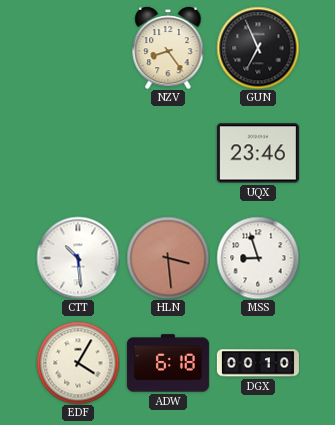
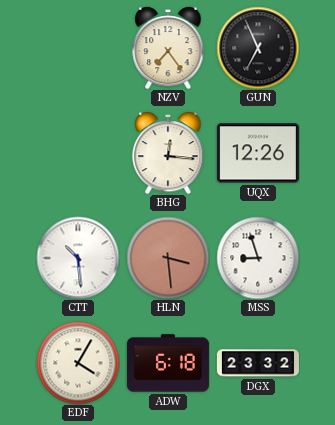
NZV: 8:24 -> 7:24 (168, 48)
BHG: none -> 12:16 (168, 153)
UQX: 23:46 -> 12:26 (258, 153)
DGX: 00:10 -> 23:32 (258, 363)
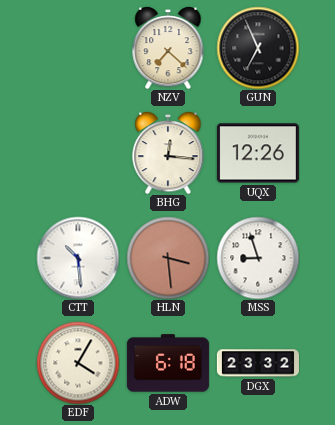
NZV: 7:24 -> 7:22 (168, 48)
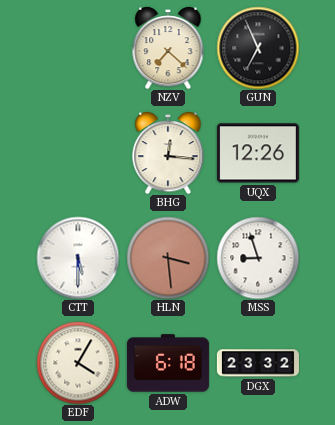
CTT: 10:29 -> 5:30 (78, 258)
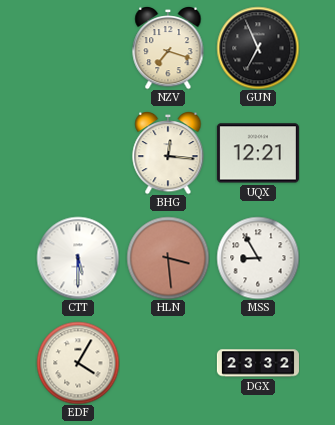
NZV: 7:22 -> 7:18 (168, 48)
UQX: 12:26 -> 12:21 (258, 153)
MSS: 8:57 -> 8:55 (258, 258)
ADW: 6:18 -> none (168, 363)
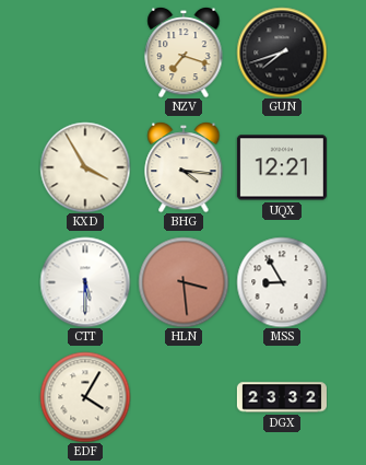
GUN: 6:56 -> 7:42 (282, 53)
KXD: none -> 3:55 (85, 167)
BHG: 12:16 -> 4:16 (184, 167)
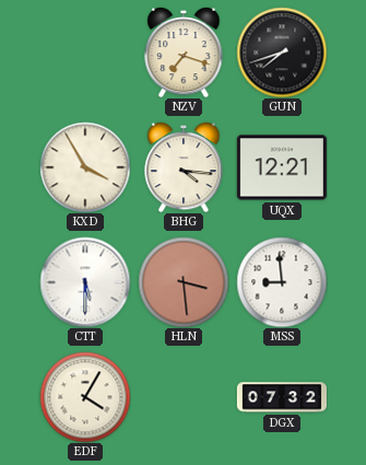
MSS: 8:55 -> 8:59 (282, 282)
DGX: 23:32 -> 07:32 (282, 397)
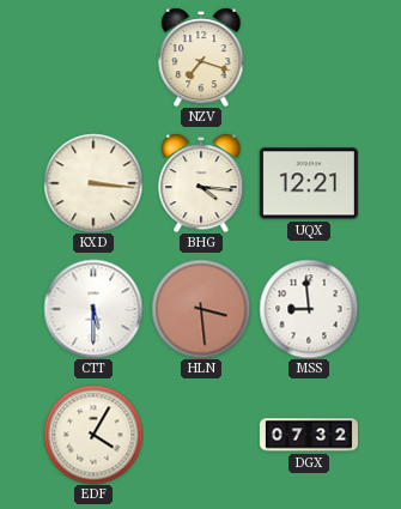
GUN: 7:42 -> none (282, 53)
KXD: 3:55 -> 3:16 (93, 183)
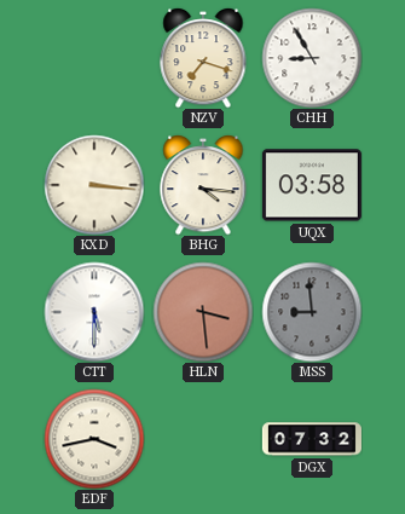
CHH: none -> 8:55 (312, 58)
UQX: 12:21 -> 03:58 (312, 185)
MSS dial: white -> grey (312, 312)
EDF: 4:05 -> 3:43 (94, 439)
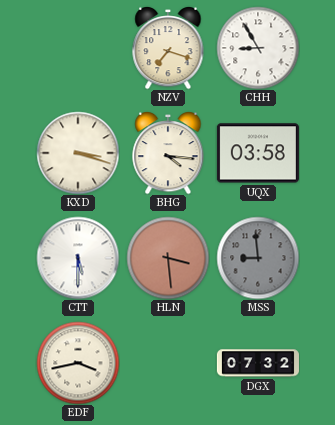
KXD: 3:16 -> 3:18 (78, 153)
